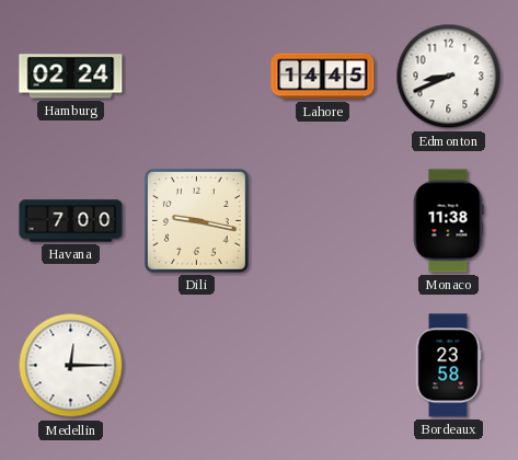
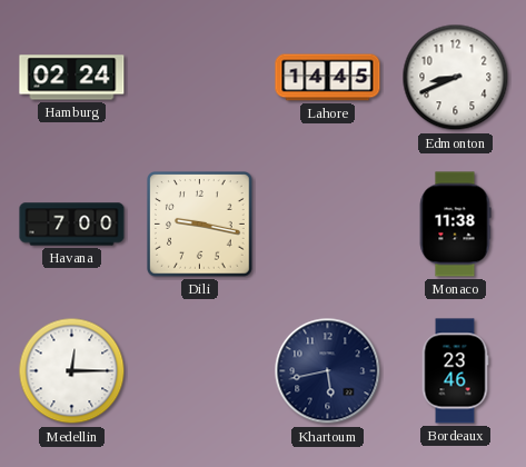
Khartoum: none -> 5:43 (328, 371)
Bordeaux: 23:58 -> 23:46 (455, 371)
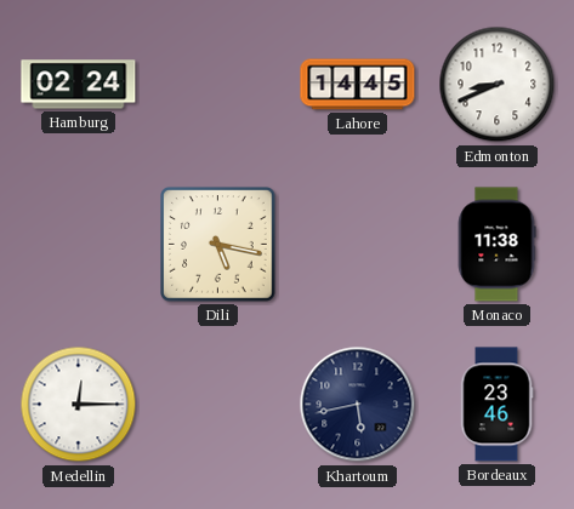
Havana: 7:00 -> none (72, 225)
Dili: 9:17 -> 5:17 (218, 245)
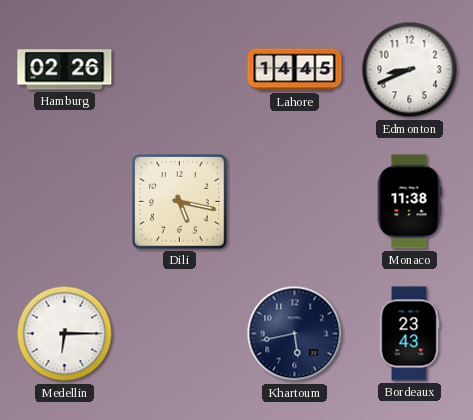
Hamburg: 02:24 -> 02:26 (65, 70)
Medellin: 12:15 -> 6:15 (65, 334)
Bordeaux: 23:46 -> 23:43 (409, 334)
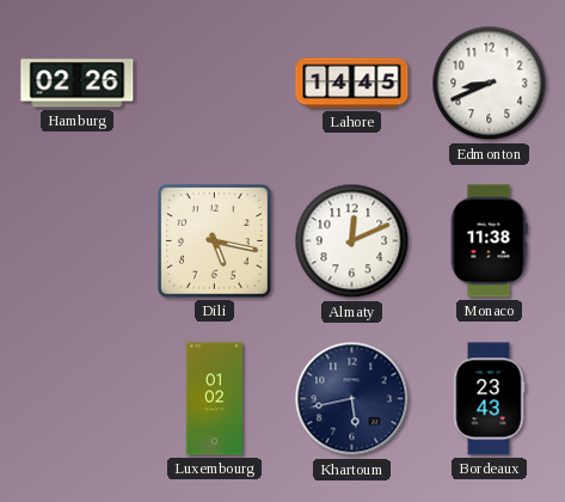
Almaty: none -> 12:11 (352, 241)
Medellin: 6:15 -> none (65, 334)
Luxembourg: none -> 01:02 (214, 399)
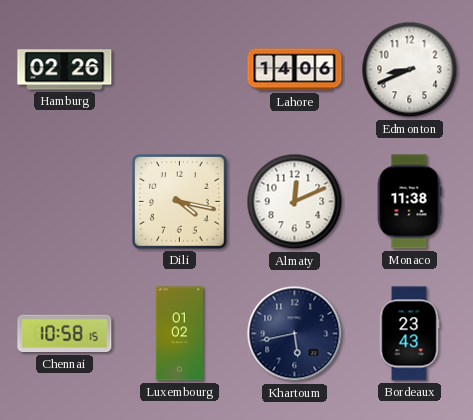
Lahore: 14:45 -> 14:06 (295, 70)
Dili: 5:17 -> 4:17 (180, 202)
Chennai: none -> 10:58 (65, 334)
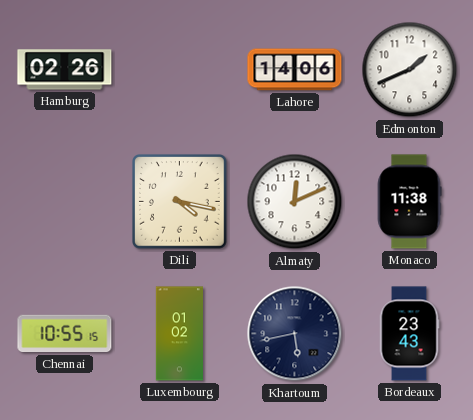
Edmonton: 8:41 -> 1:41 (410, 70)
Chennai: 10:58 -> 10:55 (65, 334)
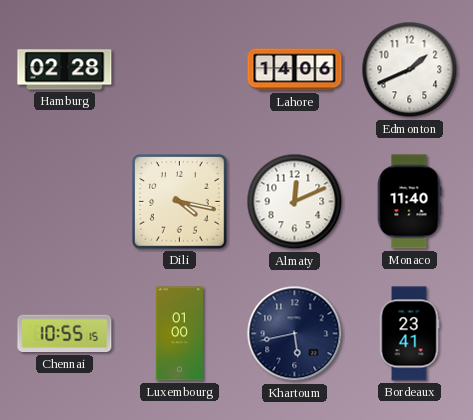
Hamburg: 02:26 -> 02:28 (65, 70)
Monaco: 11:38 -> 11:40 (409, 202)
Luxembourg: 01:02 -> 01:00 (179, 334)
Bordeaux: 23:43 -> 23:41 (409, 334)
